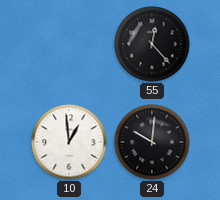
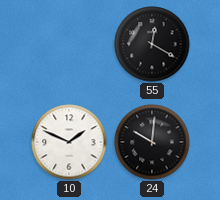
55: 12:23 -> 12:20 (152, 44)
10: 12:59 -> 1:49 (69, 142)
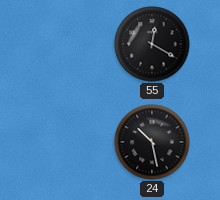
10: 1:49 -> none (69, 142)
24: 10:01 -> 10:28 (152, 142)
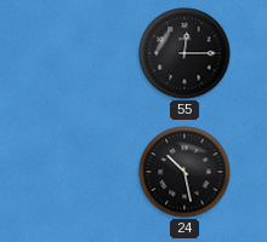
55: 12:20 -> 12:15 (184, 53)
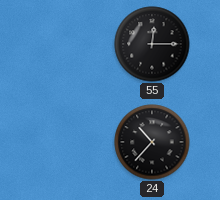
24: 10:28 -> 10:37 (152, 142)
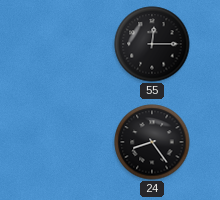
24: 10:37 -> 8:24 (152, 142)
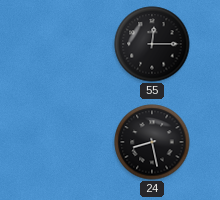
24: 8:24 -> 8:28 (152, 142)
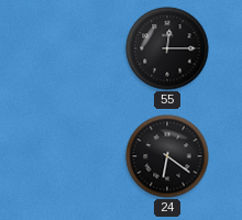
24: 8:28 -> 6:21 (167, 156)
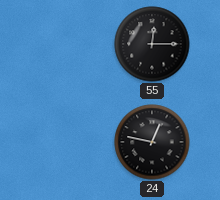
24: 6:21 -> 12:47 (152, 142)
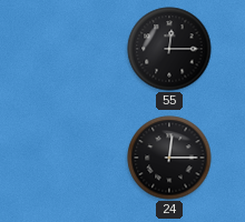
24: 12:47 -> 12:15 (169, 158)
